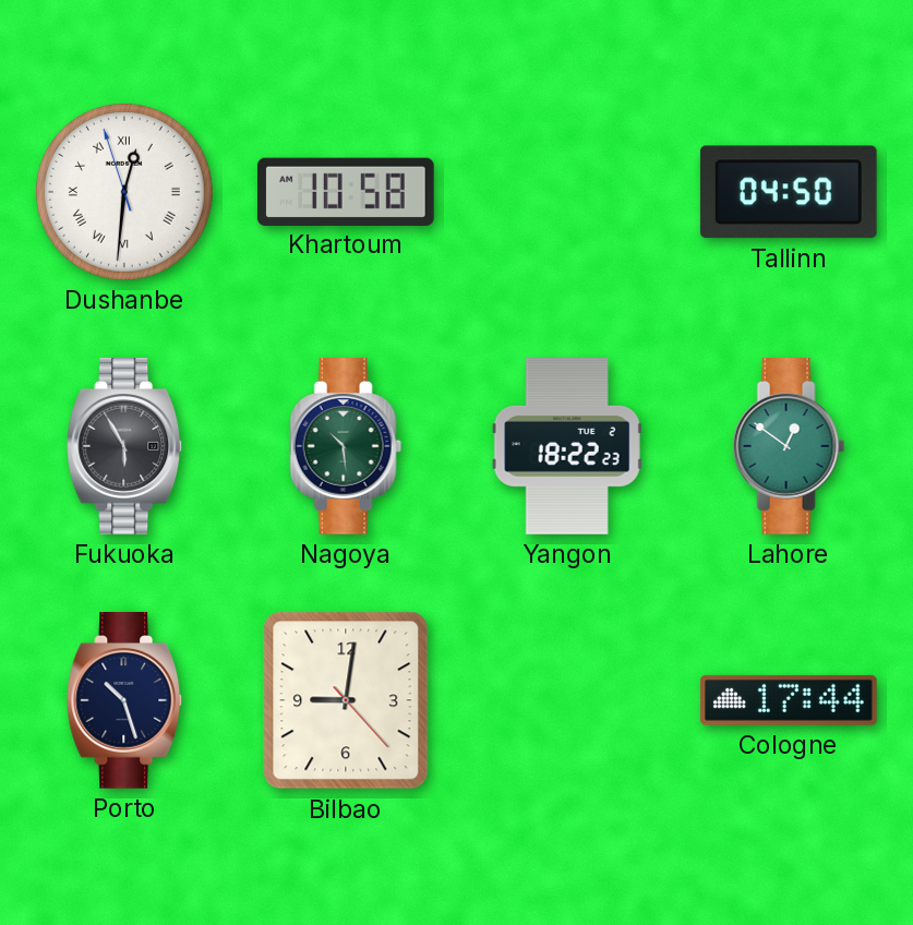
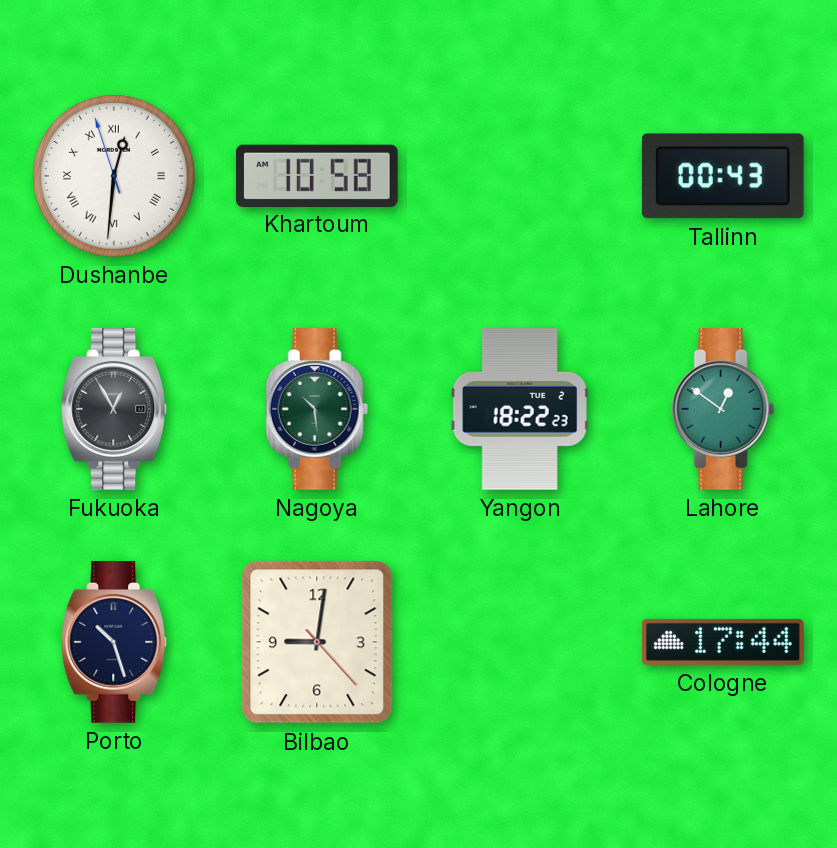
Tallinn: 04:50 -> 00:43 (723, 176)
Fukuoka: 5:55 -> 12:55 (115, 410)
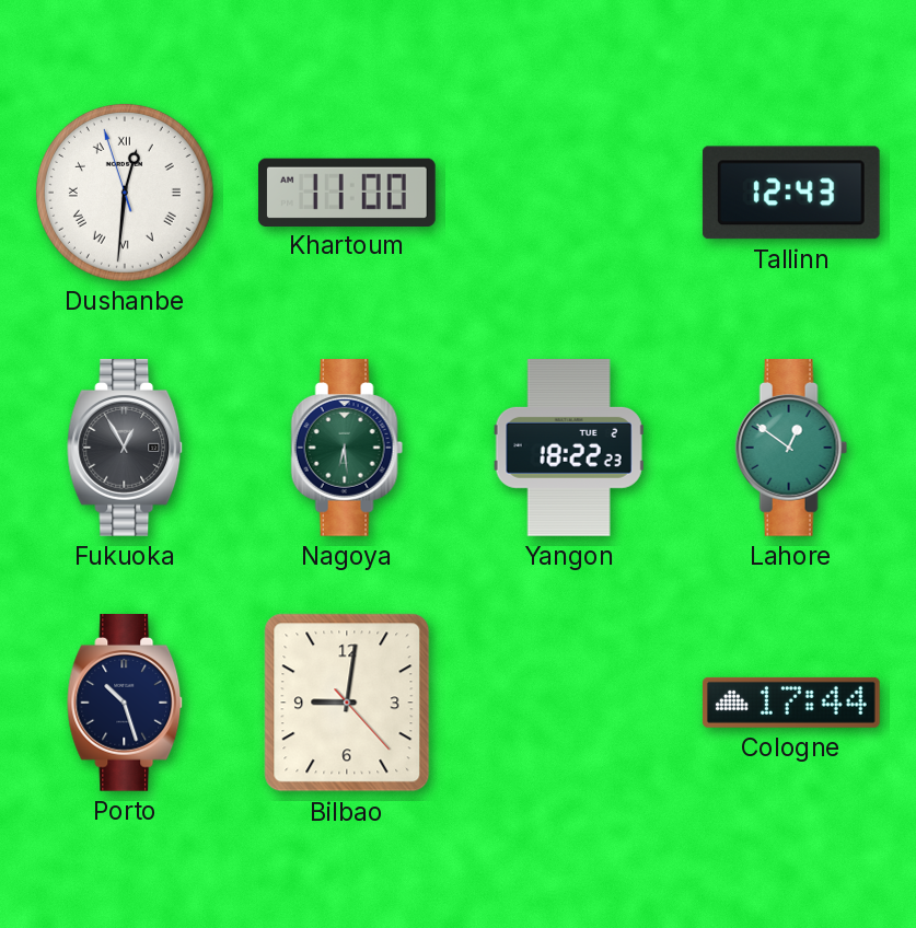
Khartoum: 10:58 -> 11:00 (347, 192)
Tallinn: 00:43 -> 12:43 (791, 193)
Nagoya: 10:29 -> 6:29 (347, 449)
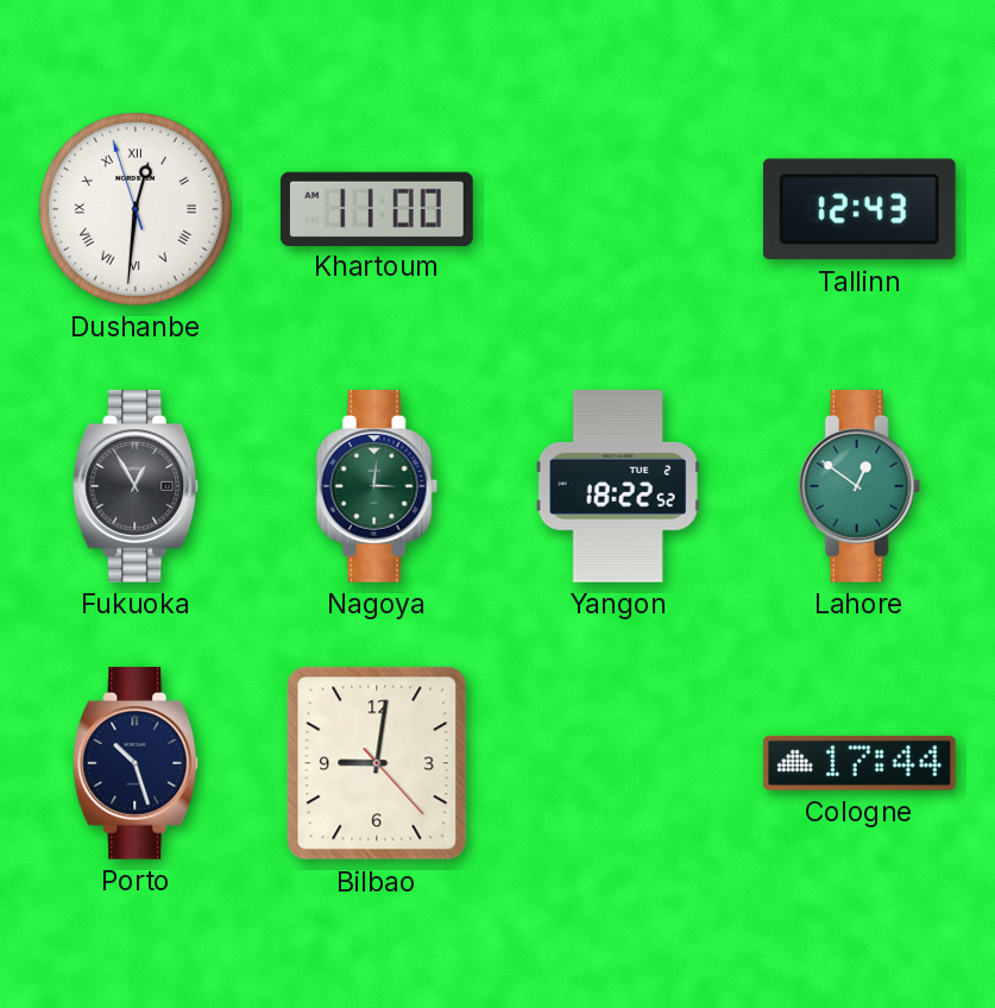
Nagoya: 6:29 -> 3:01 (377, 487)
Yangon: 18:22:23 -> 18:22:52 (618, 487)
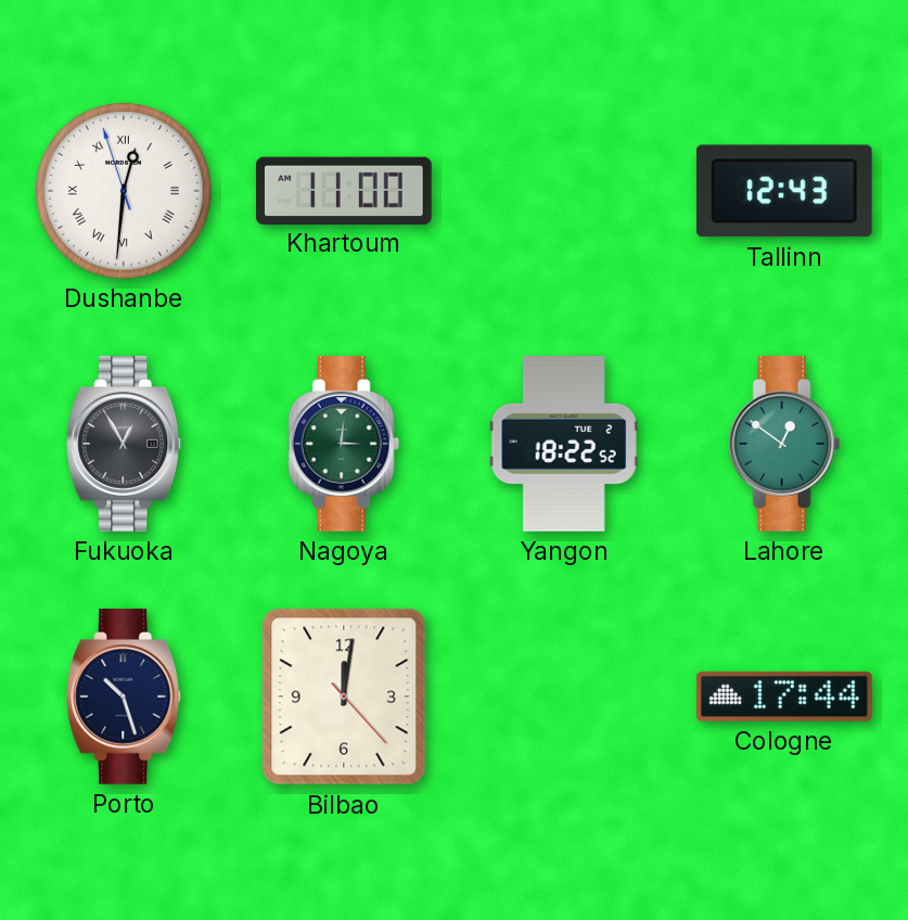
Bilbao: 9:01 -> 12:01 (344, 697)
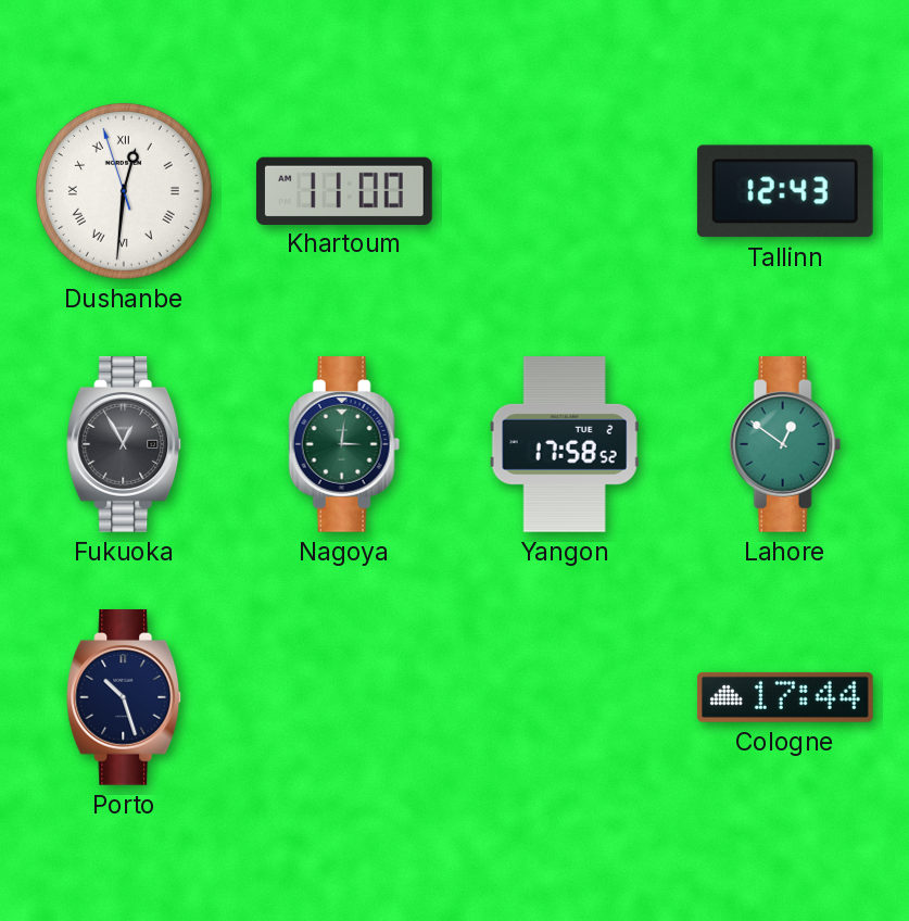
Yangon: 18:22 -> 17:58 (565, 445)
Bilbao: 12:01 -> none (344, 697)
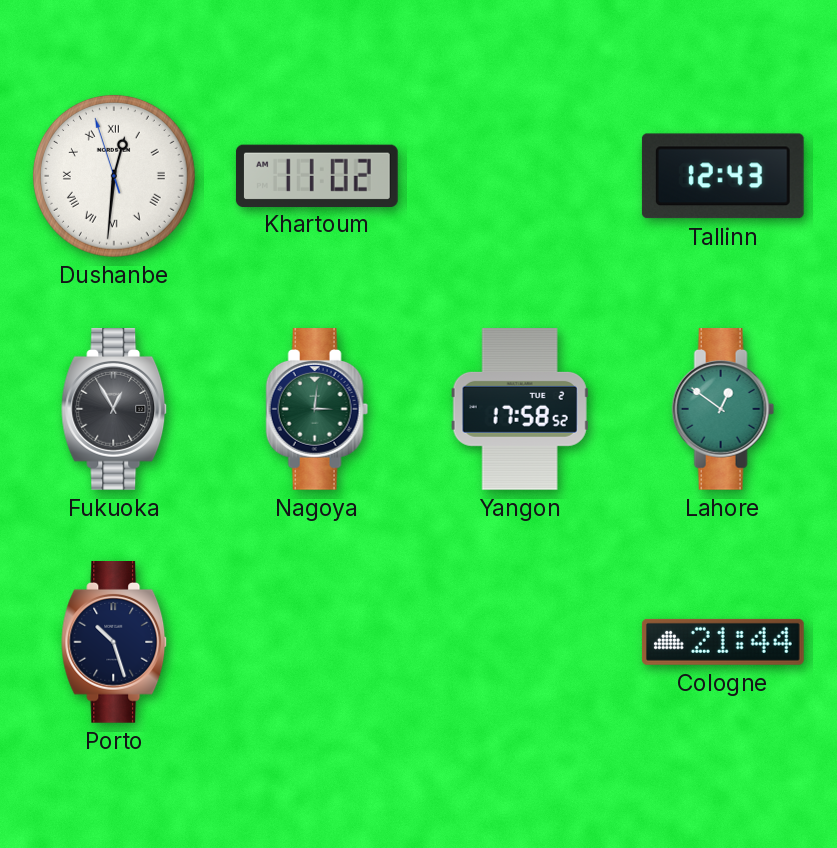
Khartoum: 11:00 -> 11:02 (317, 175)
Cologne: 17:44 -> 21:44 (723, 642)
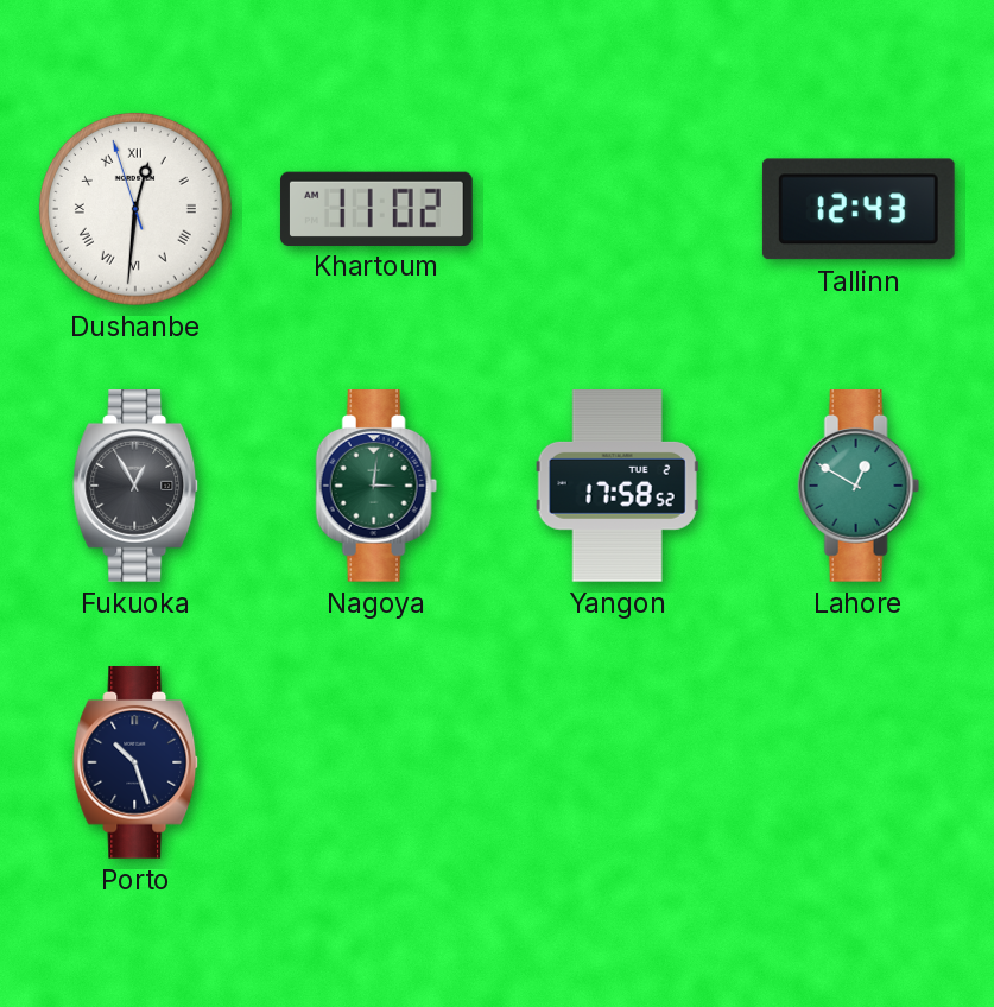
Lahore: 12:51 -> 12:50 (859, 487)
Cologne: 21:44 -> none (723, 642)
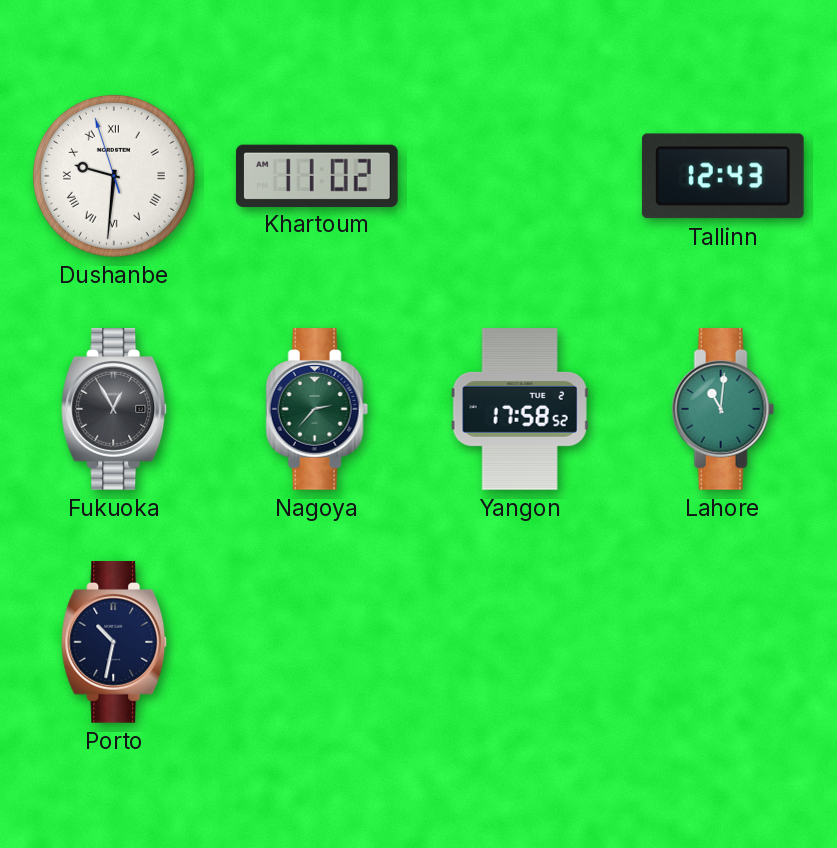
Dushanbe: 12:30 -> 9:30 (114, 176)
Nagoya: 3:01 -> 2:37 (317, 410)
Lahore: 12:50 -> 11:01 (723, 410)
Porto: 10:27 -> 10:32 (115, 643)
